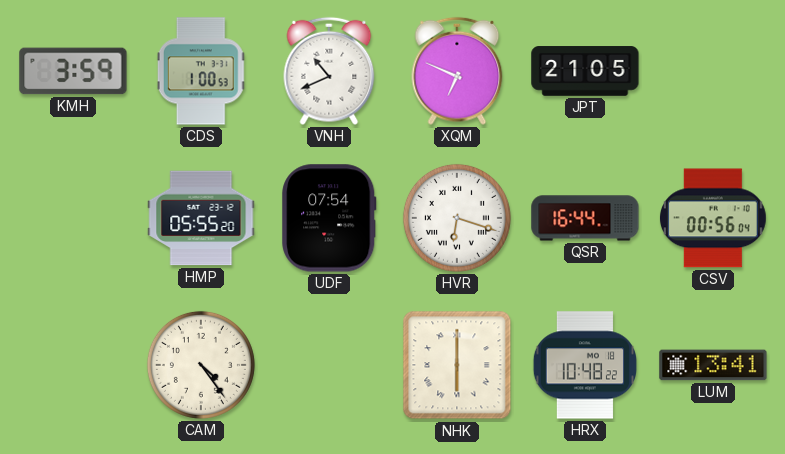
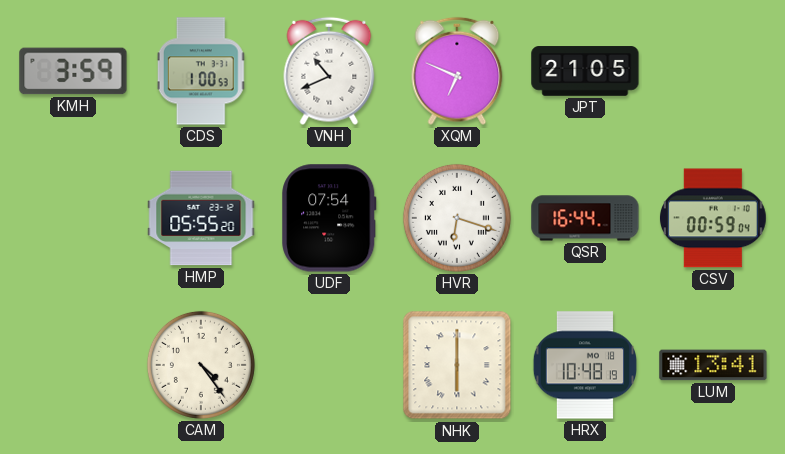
CSV: 00:56 -> 00:59 (713, 218)
HRX: 10:48:22 -> 10:48:19 (584, 365)
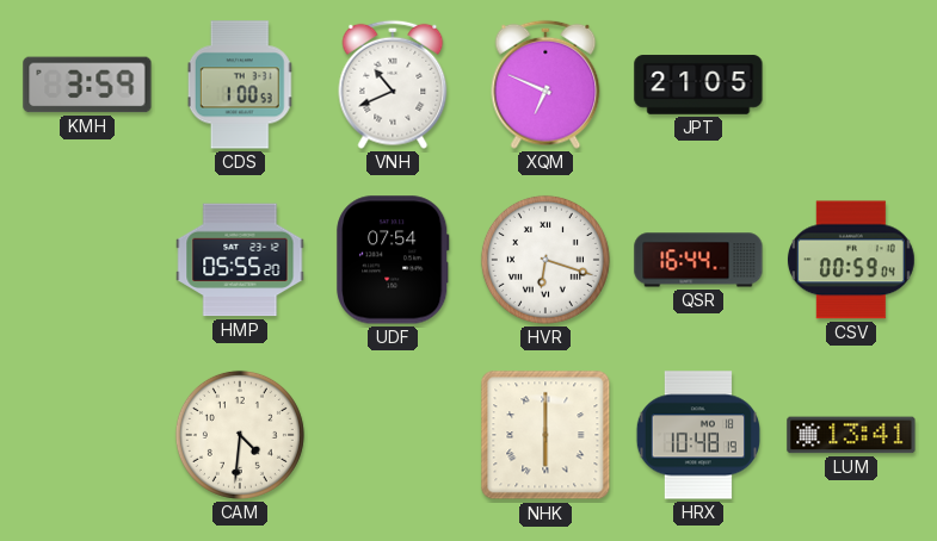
CAM: 4:24 -> 4:31 (240, 435)
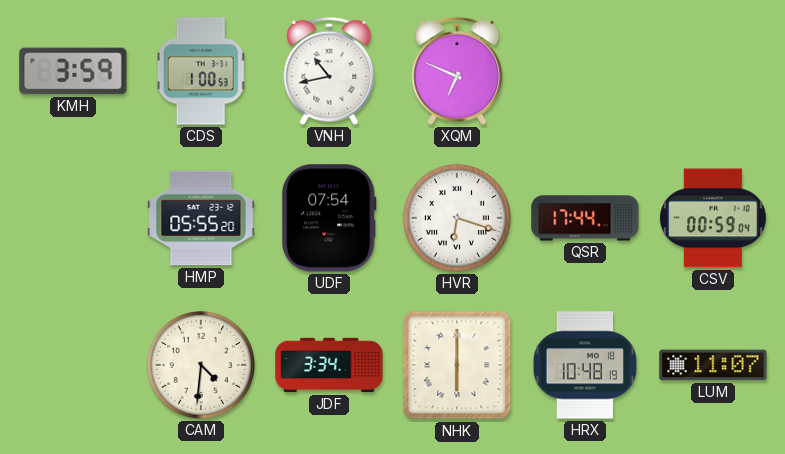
VNH: 10:41 -> 10:43 (329, 71)
JPT: 21:05 -> none (698, 85)
QSR: 16:44 -> 17:44 (585, 218)
JDF: none -> 3:34 (329, 365)
LUM: 13:41 -> 11:07 (713, 365)
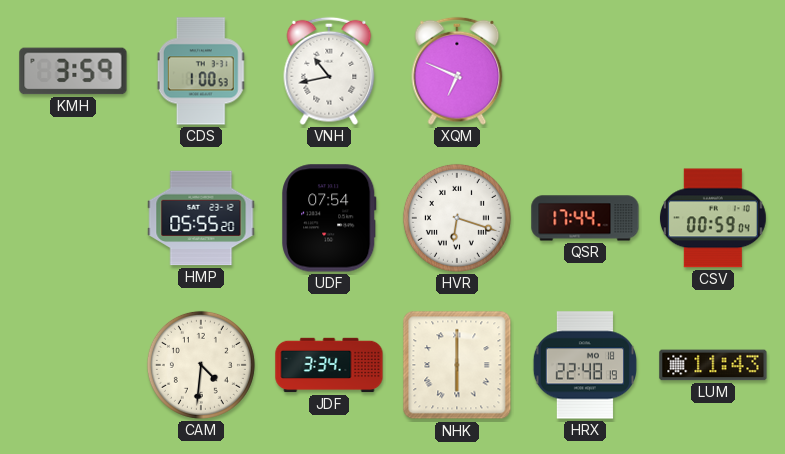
HRX: 10:48 -> 22:48 (584, 365)
LUM: 11:07 -> 11:43 (713, 365)
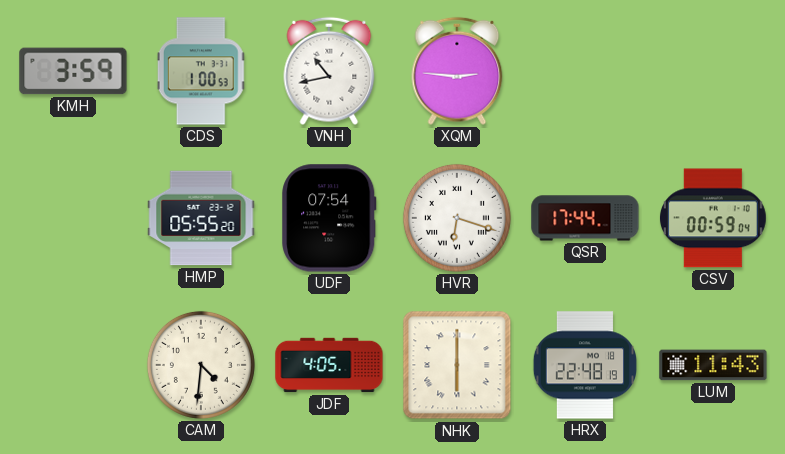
XQM: 6:49 -> 2:46 (457, 71)
JDF: 3:34 -> 4:05 (329, 365)
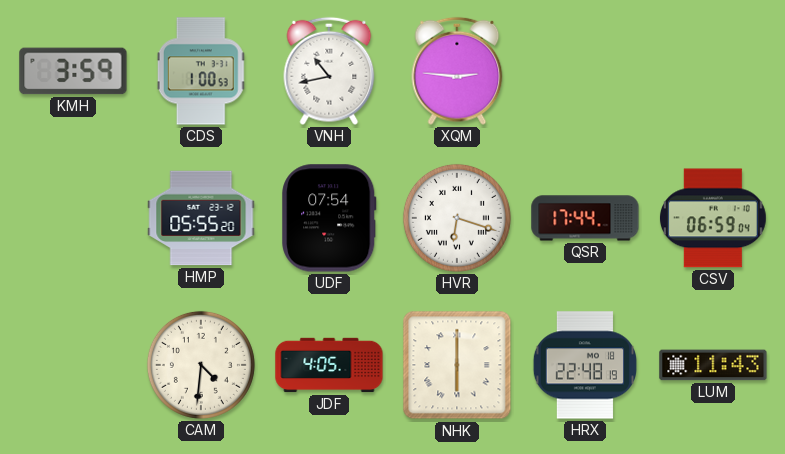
CSV: 00:59 -> 06:59 (713, 218)
